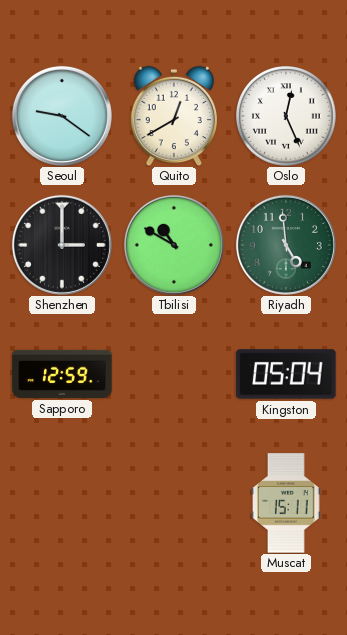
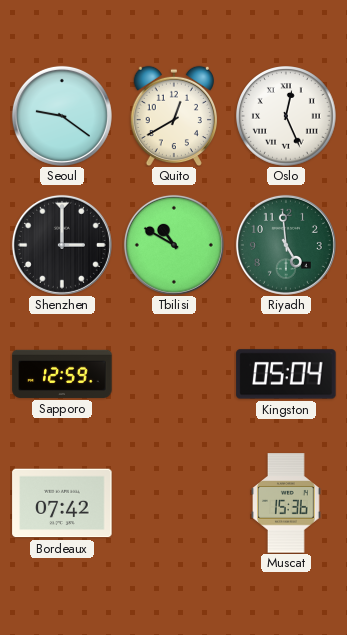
Bordeaux: none -> 07:42 (62, 503)
Muscat: 15:11 -> 15:36 (287, 503)
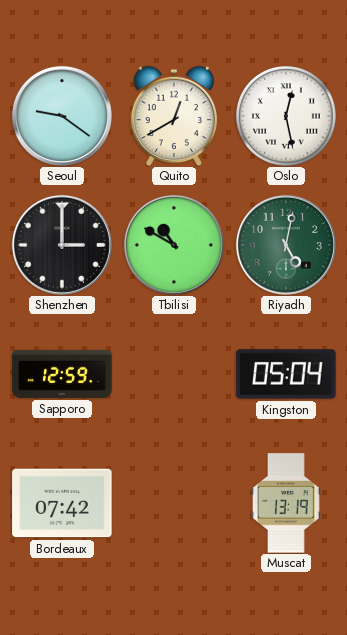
Oslo: 12:26 -> 12:28 (286, 116)
Riyadh: 4:59 -> 5:02 (286, 245)
Muscat: 15:36 -> 13:19 (287, 503)
